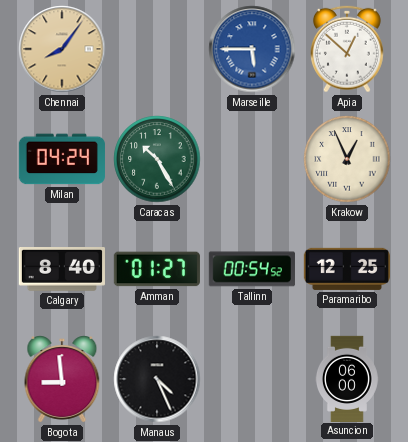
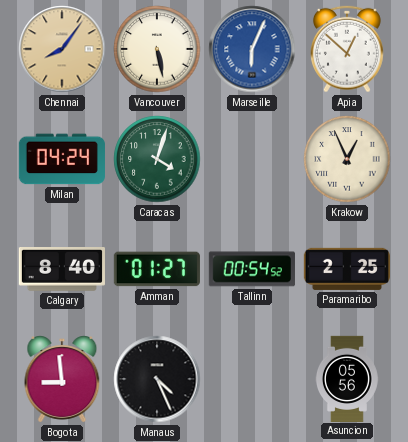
Vancouver: none -> 5:28 (157, 49)
Marseille: 5:45 -> 6:04 (252, 49)
Caracas: 10:25 -> 4:03 (157, 159)
Paramaribo: 12:25 -> 2:25 (347, 269)
Asuncion: 06:00 -> 05:56 (347, 378)
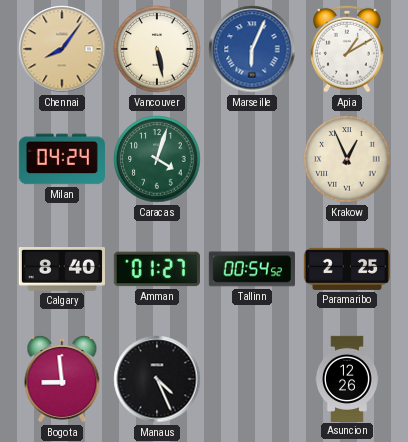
Apia: 12:52 -> 1:10 (347, 49)
Asuncion: 05:56 -> 12:26 (347, 378)
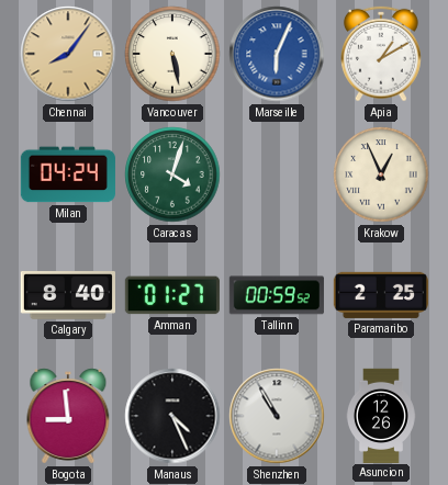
Tallinn: 00:54 -> 00:59 (277, 295)
Shenzhen: none -> 10:55 (277, 416)
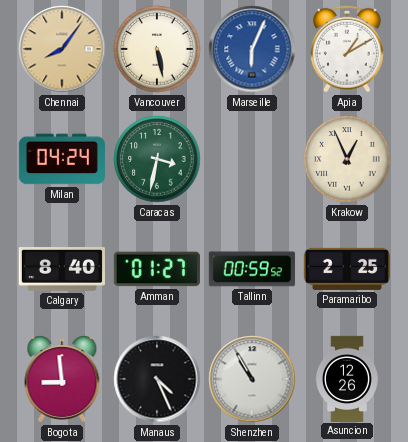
Caracas: 4:03 -> 3:32 (157, 159)
